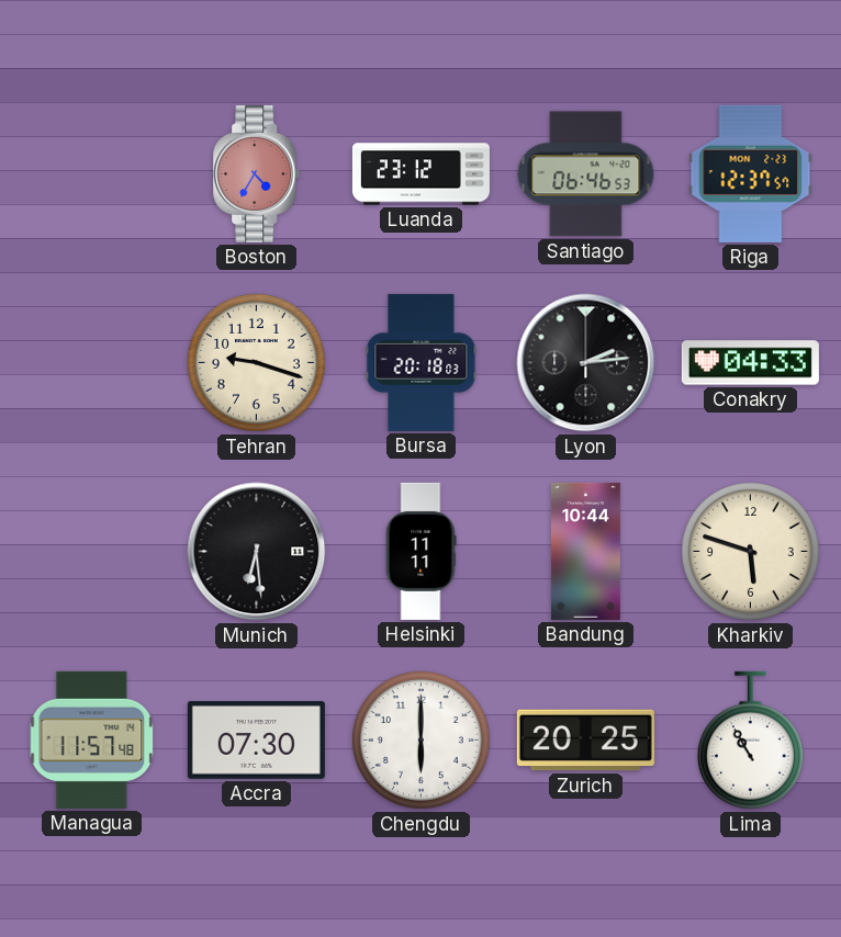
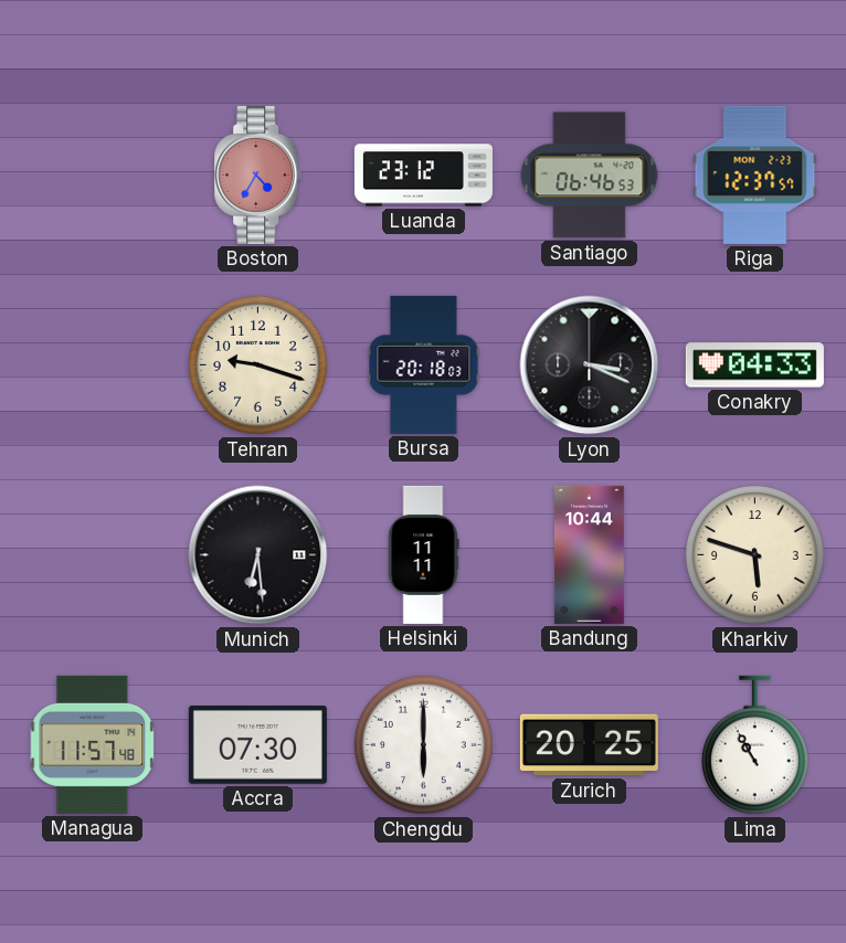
Lyon: 2:14 -> 3:19 (590, 365)
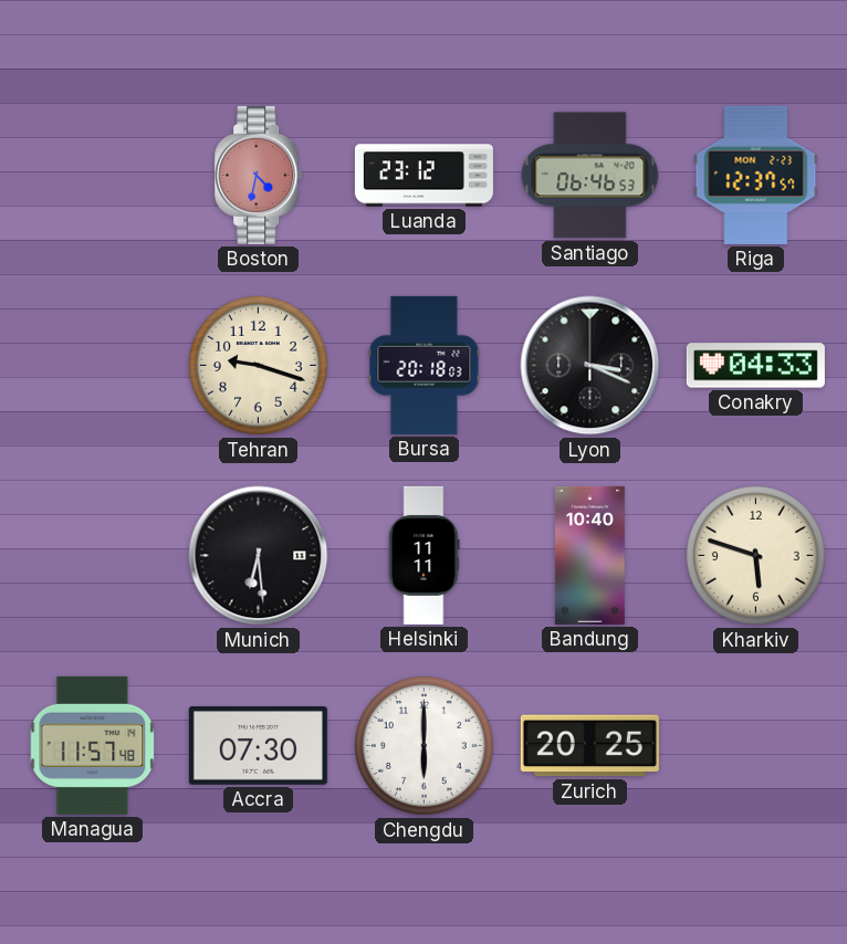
Boston: 4:35 -> 4:32 (259, 175)
Bandung: 10:44 -> 10:40 (590, 555)
Lima: 10:55 -> none (754, 745)
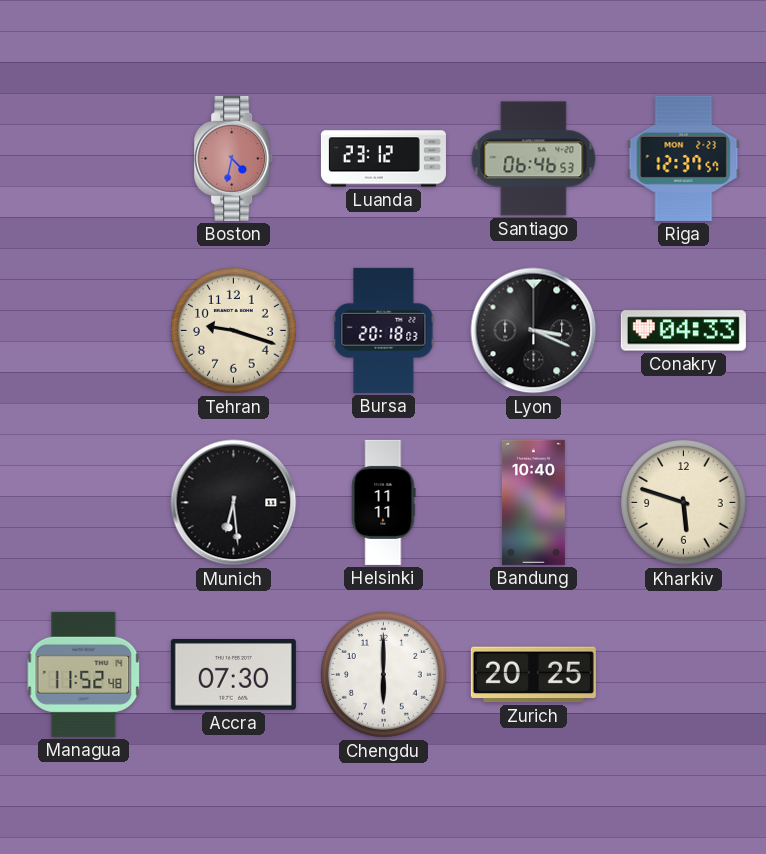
Managua: 11:57 -> 11:52 (84, 674)
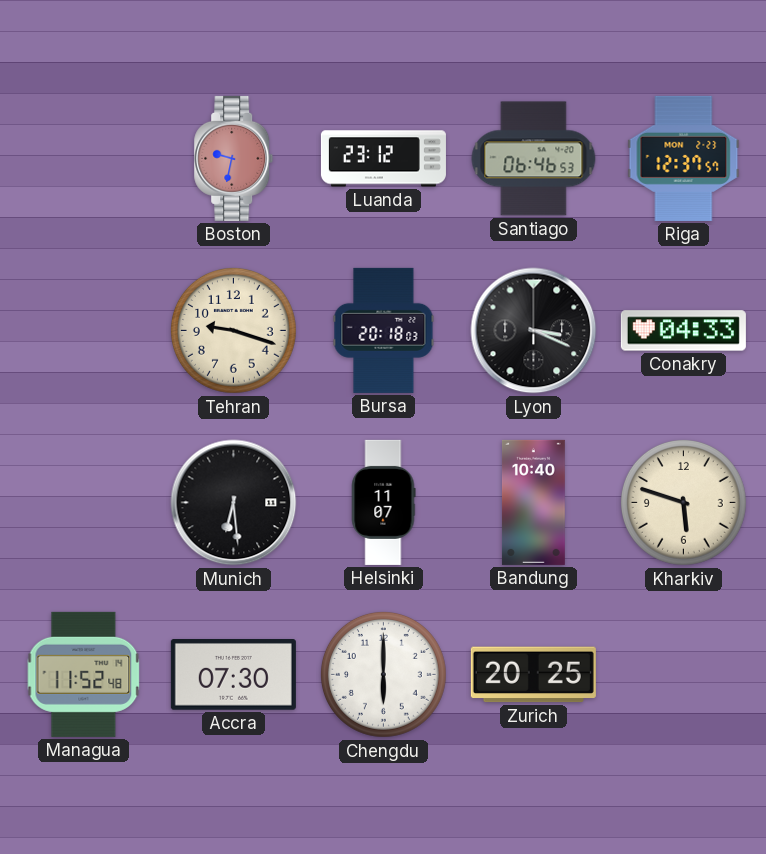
Boston: 4:32 -> 9:32 (234, 158)
Helsinki: 11:11 -> 11:07 (383, 502)
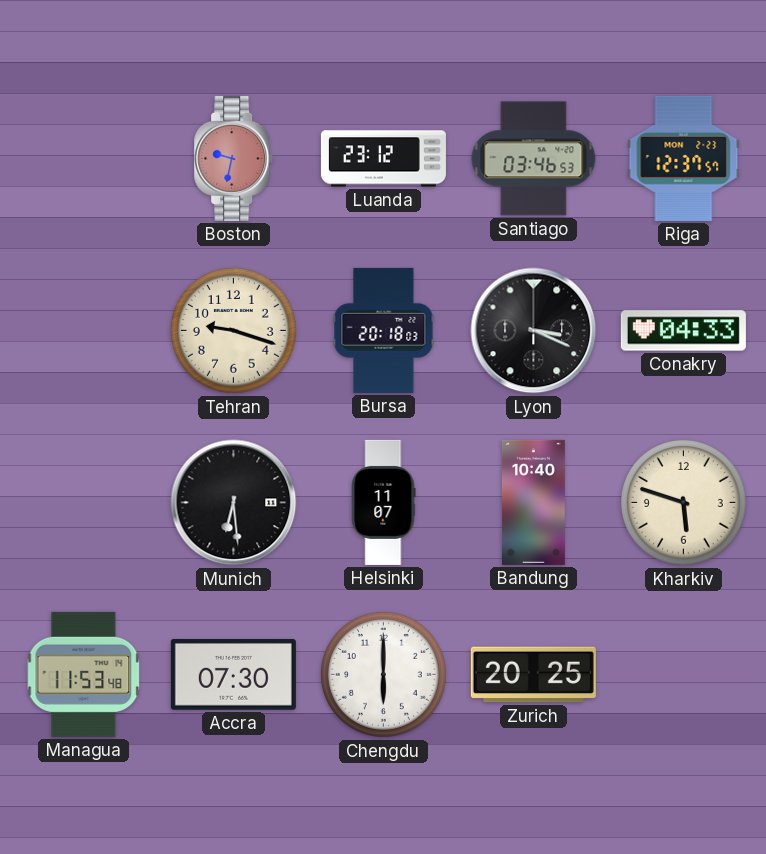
Santiago: 06:46 -> 03:46 (534, 159)
Managua: 11:52 -> 11:53 (84, 674)
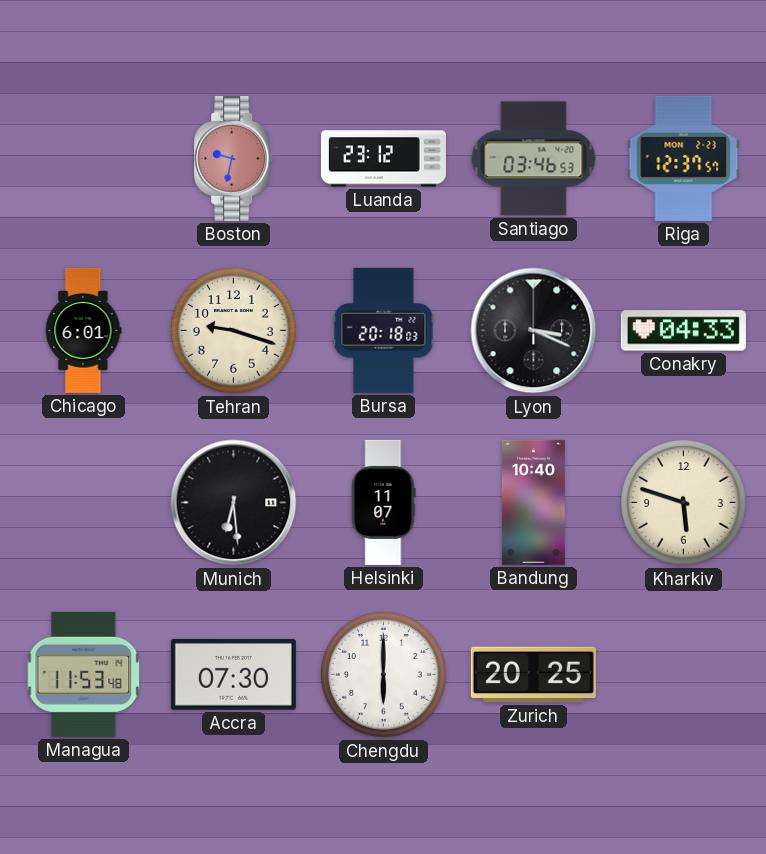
Chicago: none -> 6:01 (83, 330)
